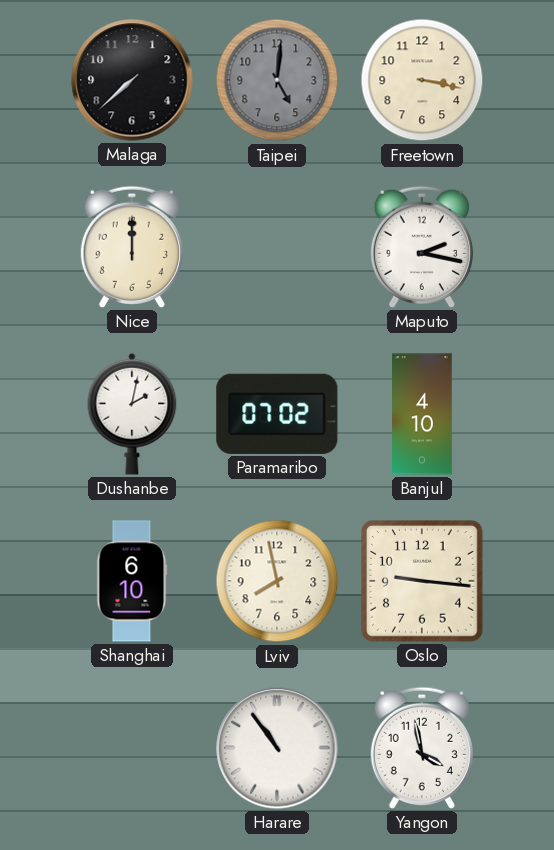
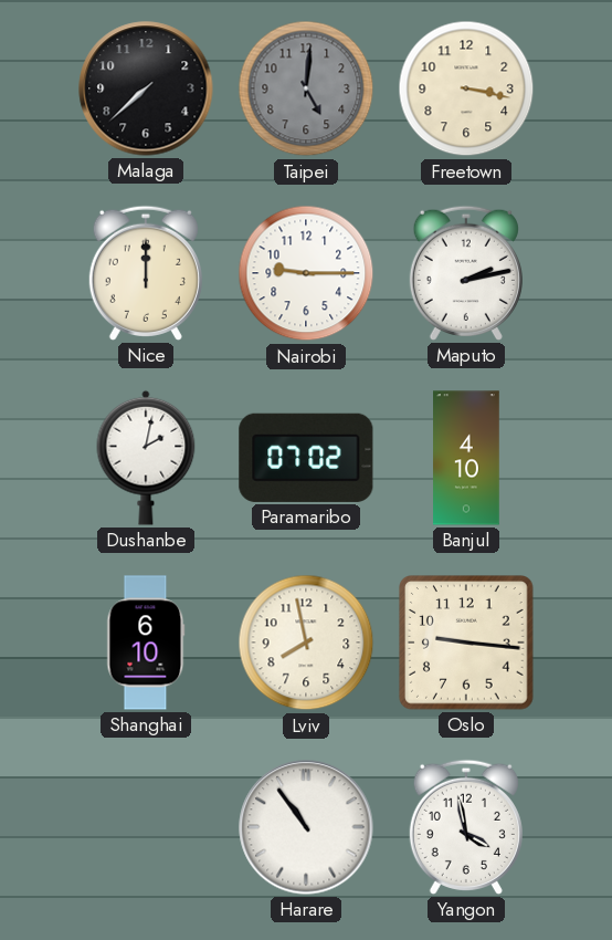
Nairobi: none -> 9:15 (306, 273)
Maputo: 2:17 -> 2:13 (466, 273)
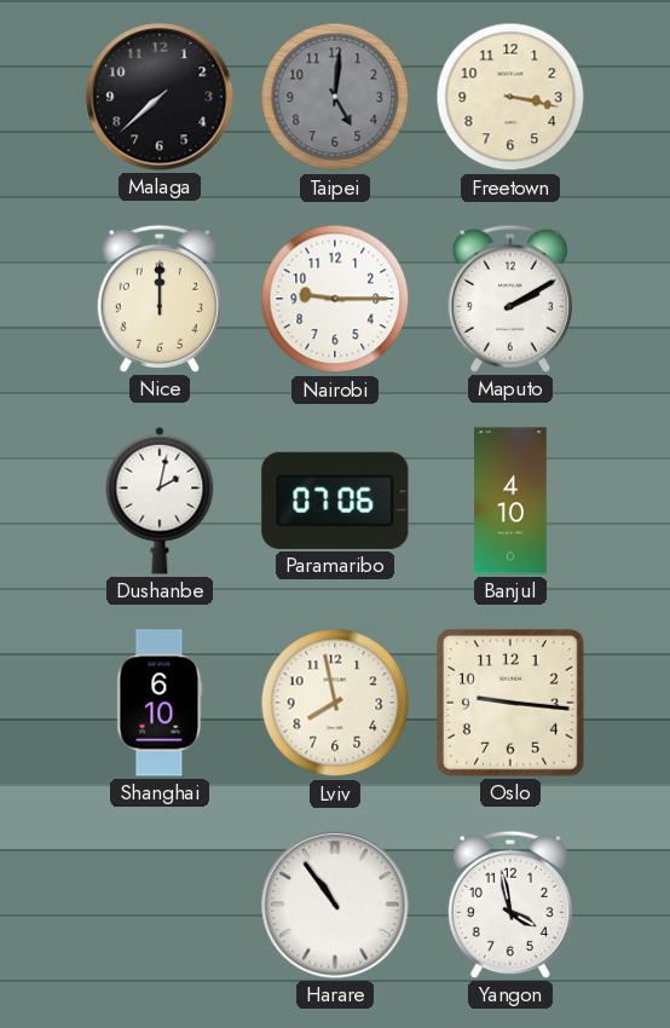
Maputo: 2:13 -> 2:10 (510, 299)
Paramaribo: 07:02 -> 07:06 (335, 501)
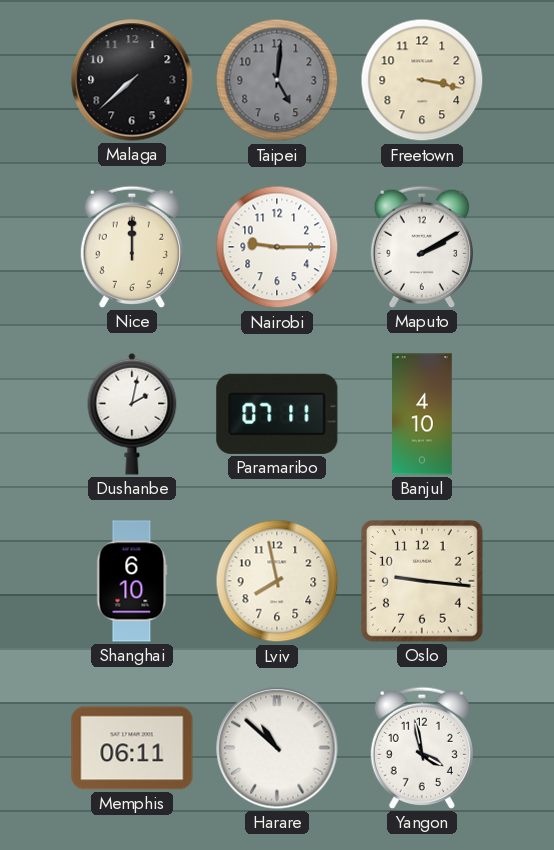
Paramaribo: 07:06 -> 07:11 (277, 414)
Memphis: none -> 06:11 (132, 748)
Harare: 10:54 -> 10:52 (277, 748)
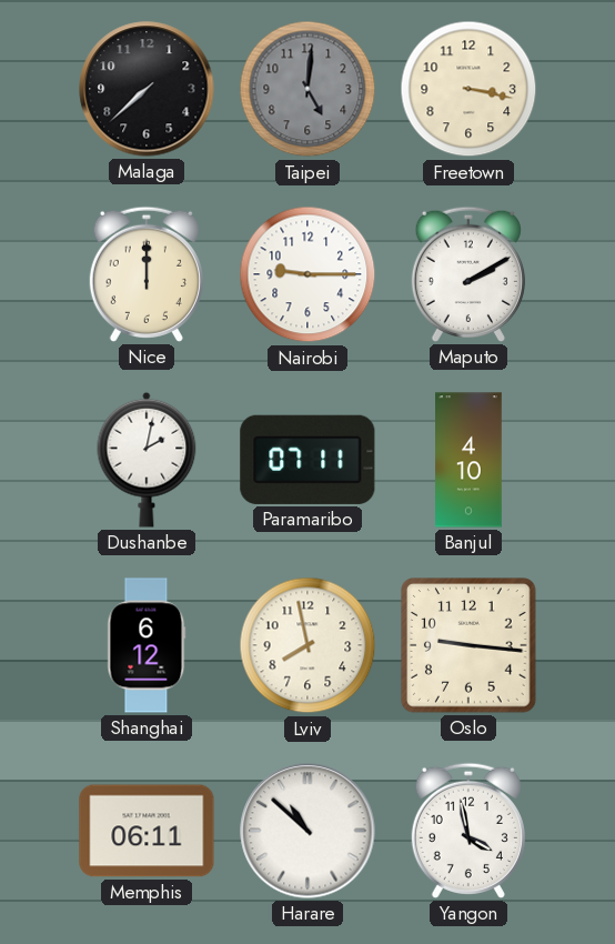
Shanghai: 6:10 -> 6:12 (147, 645)
